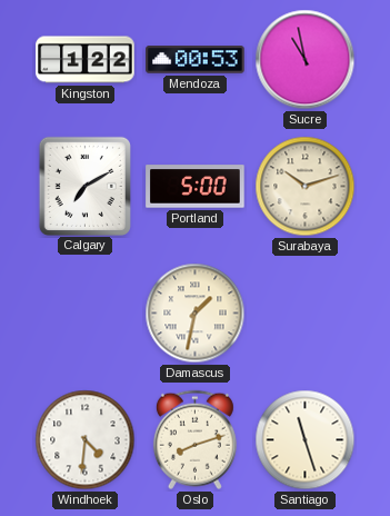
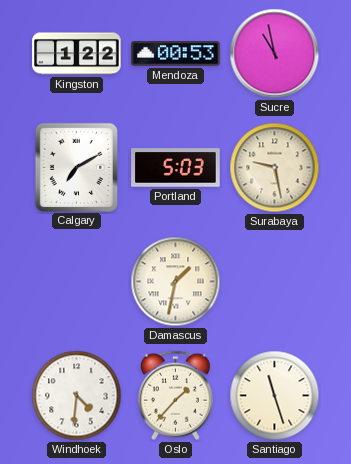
Portland: 5:00 -> 5:03 (176, 168)
Surabaya: 10:12 -> 9:28 (275, 168)
Oslo: 8:12 -> 1:37 (175, 396)
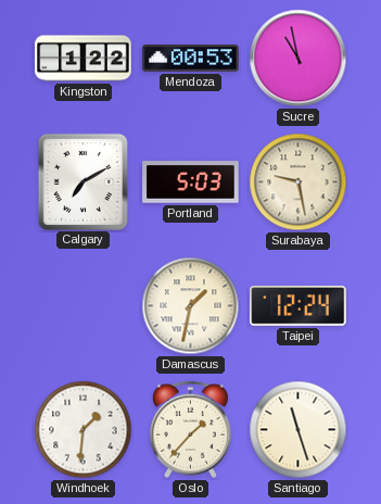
Taipei: none -> 12:24 (299, 306)
Windhoek: 4:31 -> 1:31 (84, 430)
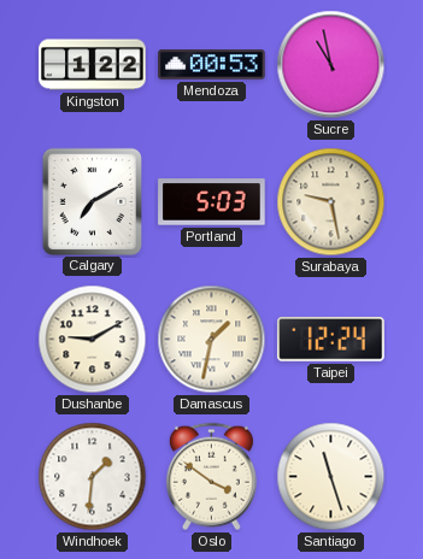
Dushanbe: none -> 9:10 (93, 340)
Oslo: 1:37 -> 3:51 (211, 477)
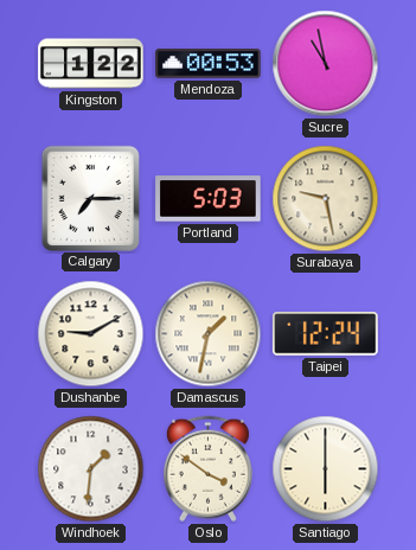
Calgary: 7:10 -> 7:15 (90, 198)
Santiago: 11:27 -> 6:00 (326, 469)
